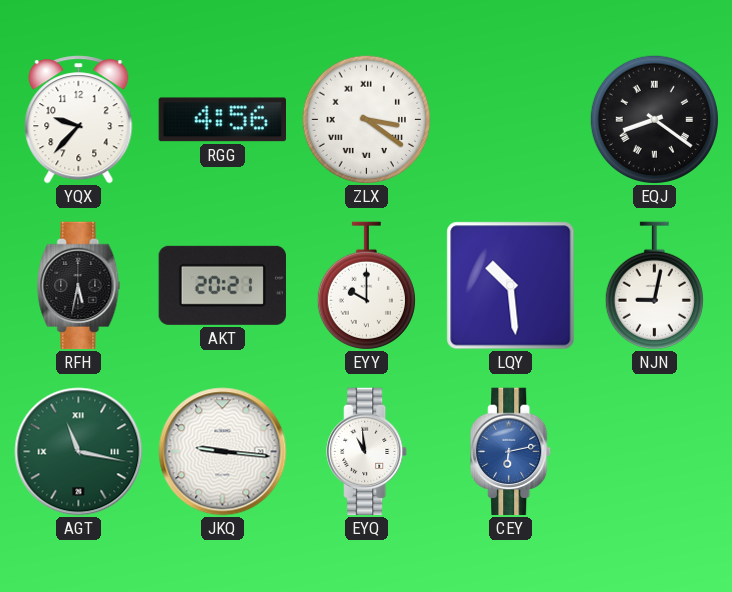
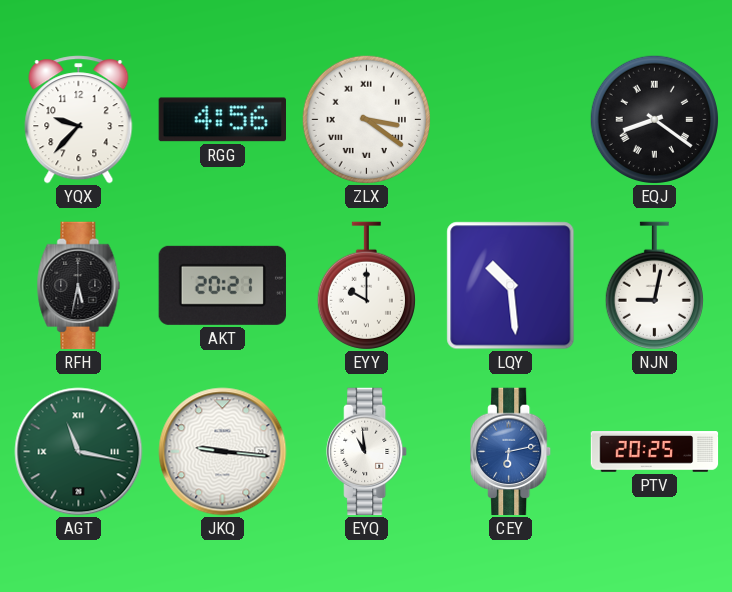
PTV: none -> 20:25 (655, 452)
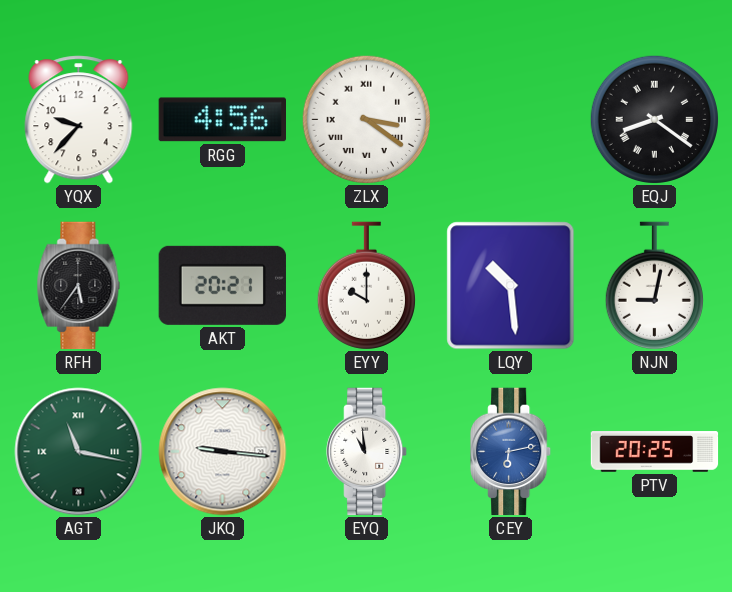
RFH: 5:32 -> 5:36 (79, 286)
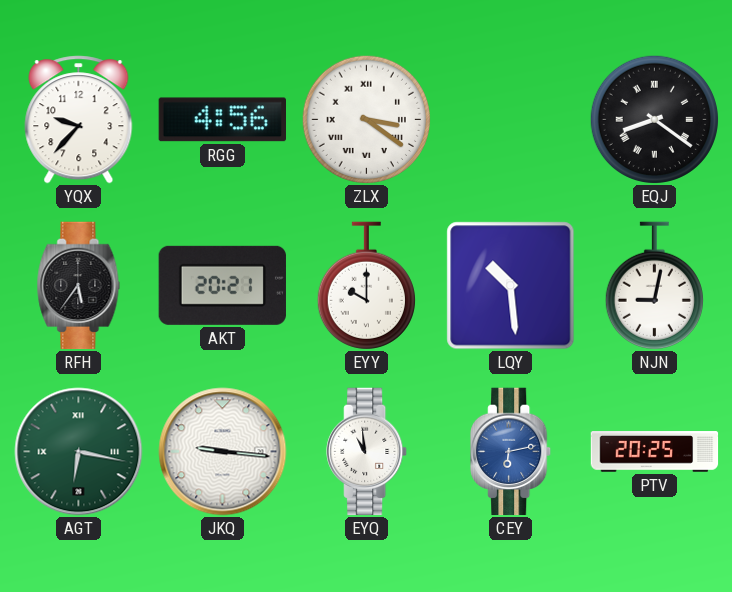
AGT: 11:17 -> 6:17 (79, 452)
